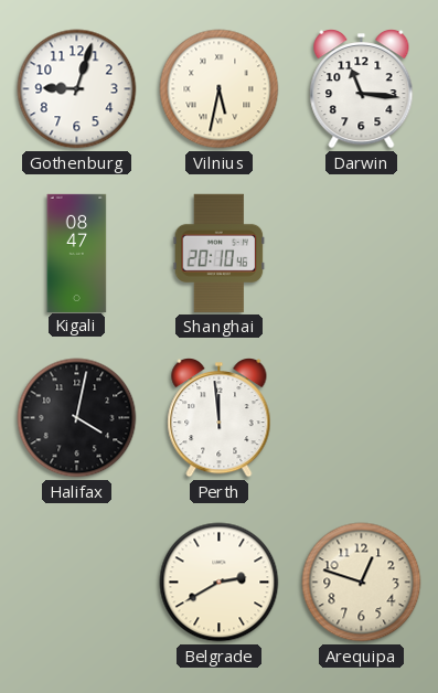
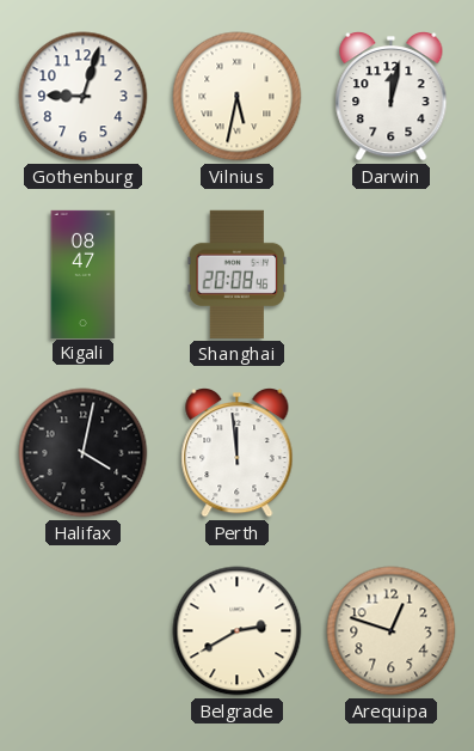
Darwin: 11:16 -> 12:02 (392, 97)
Shanghai: 20:10 -> 20:08 (238, 274)
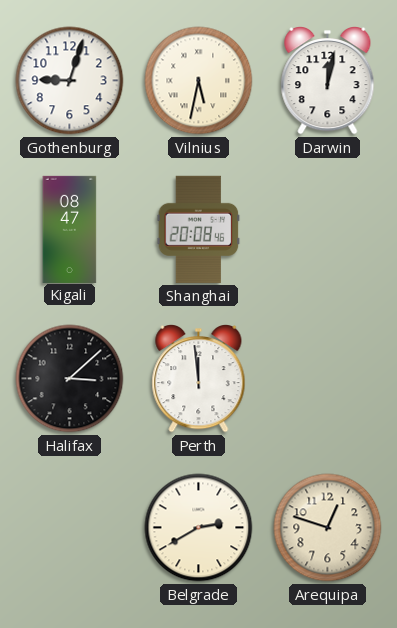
Halifax: 4:02 -> 3:08 (70, 379)
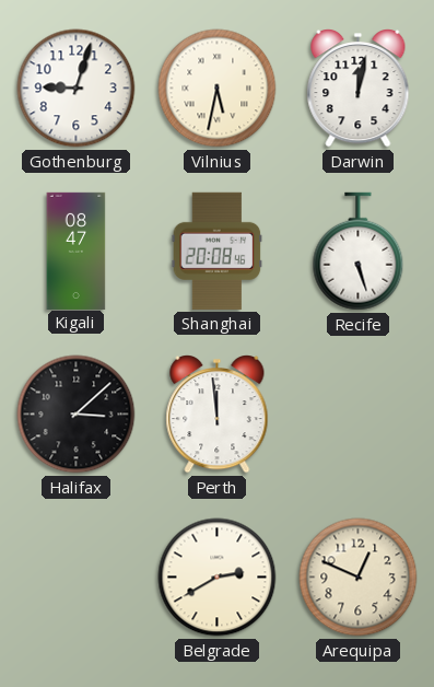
Recife: none -> 5:27 (359, 252)
Arequipa: 12:48 -> 12:49 (359, 578)
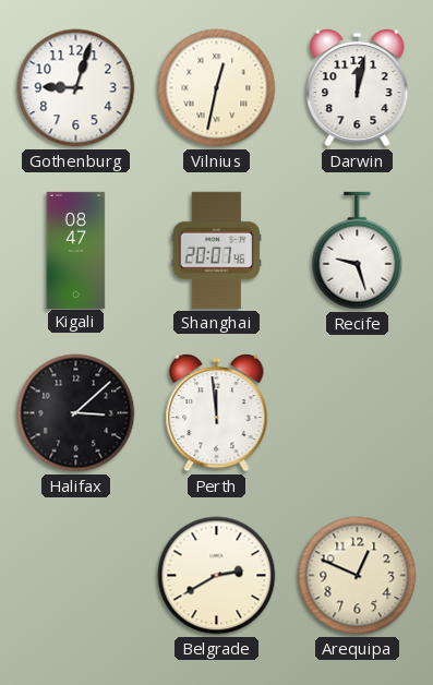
Vilnius: 5:32 -> 12:32 (217, 88)
Shanghai: 20:08 -> 20:07 (217, 250)
Recife: 5:27 -> 9:27 (358, 251)
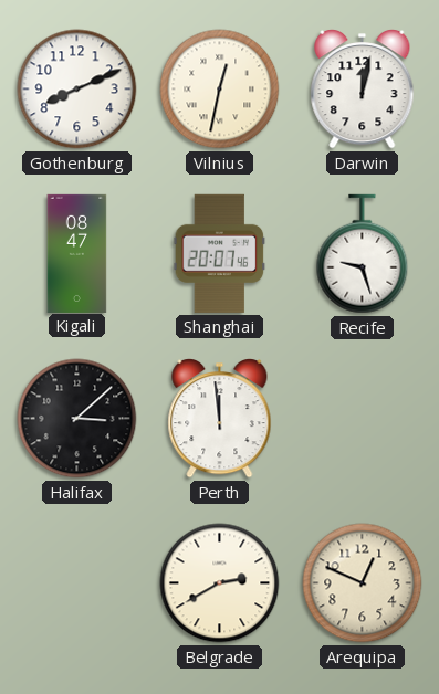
Gothenburg: 9:03 -> 8:11 (77, 90)
